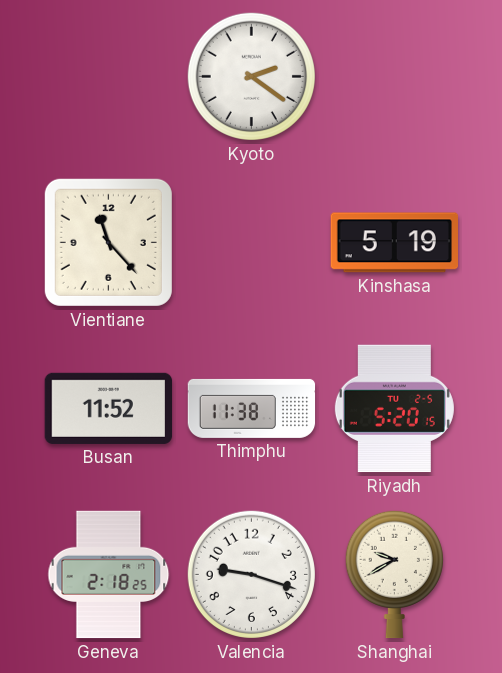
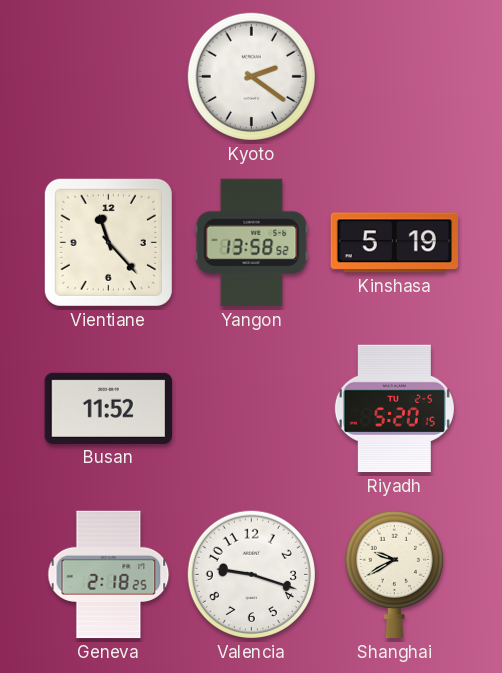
Yangon: none -> 13:58 (252, 243)
Thimphu: 11:38 -> none (252, 408)
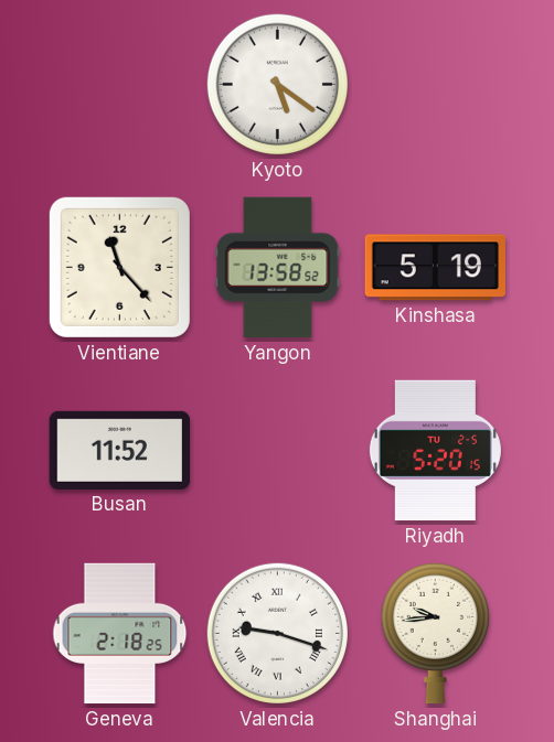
Kyoto: 2:21 -> 5:21 (277, 84)
Valencia numerals: Arabic -> Roman (277, 633)
Shanghai: 9:40 -> 9:44 (435, 633)
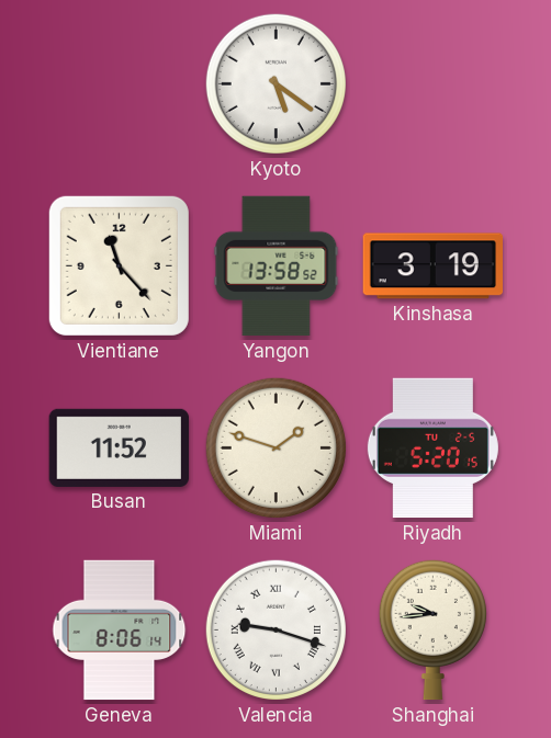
Kinshasa: 5:19 -> 3:19 (432, 266)
Miami: none -> 1:48 (275, 447)
Geneva: 2:18 -> 8:06 (120, 631)
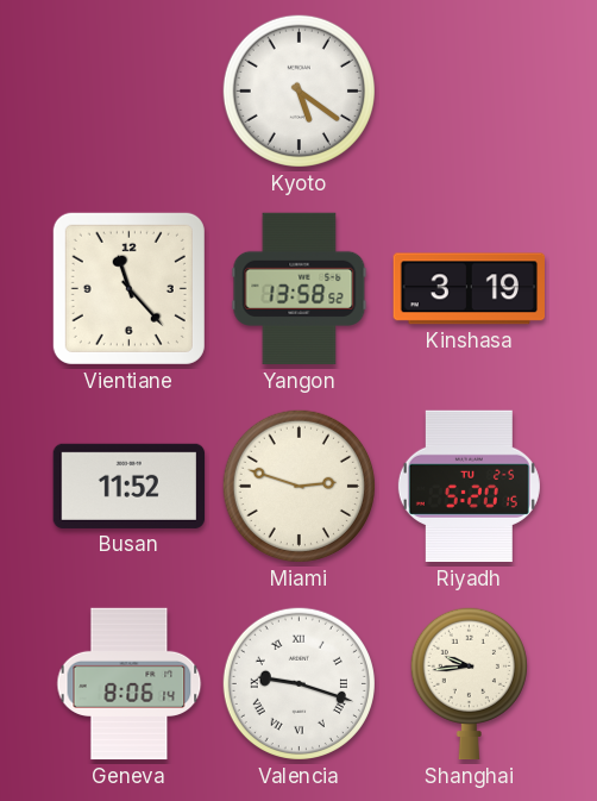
Miami: 1:48 -> 2:48 (298, 486)
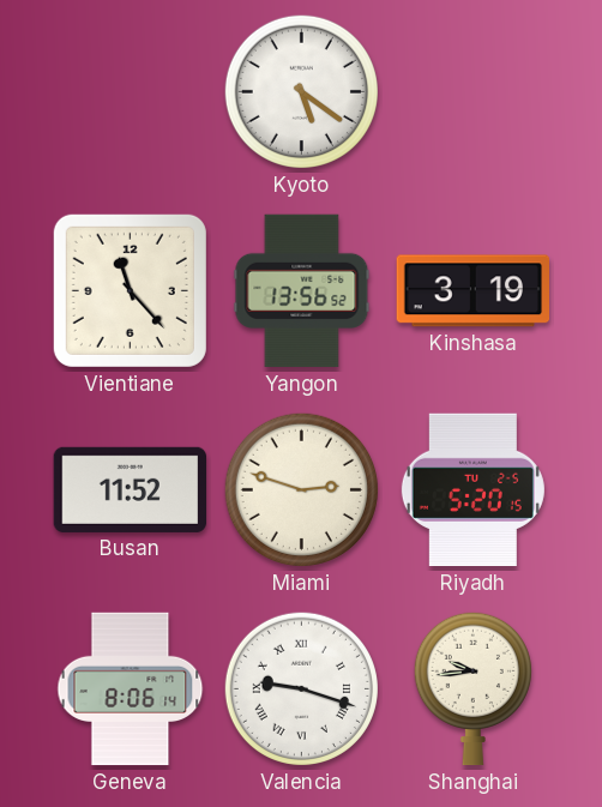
Yangon: 13:58 -> 13:56 (302, 291)
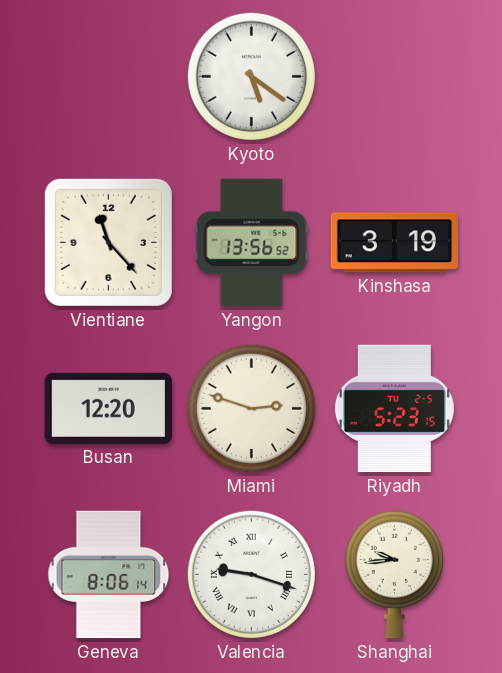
Busan: 11:52 -> 12:20 (109, 408)
Riyadh: 5:20 -> 5:23 (394, 409)
